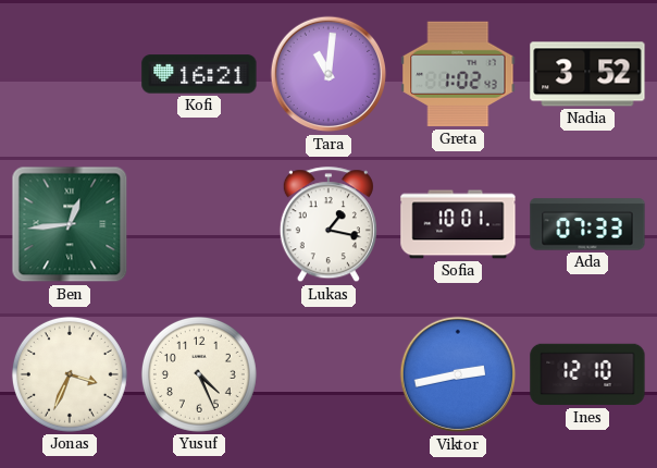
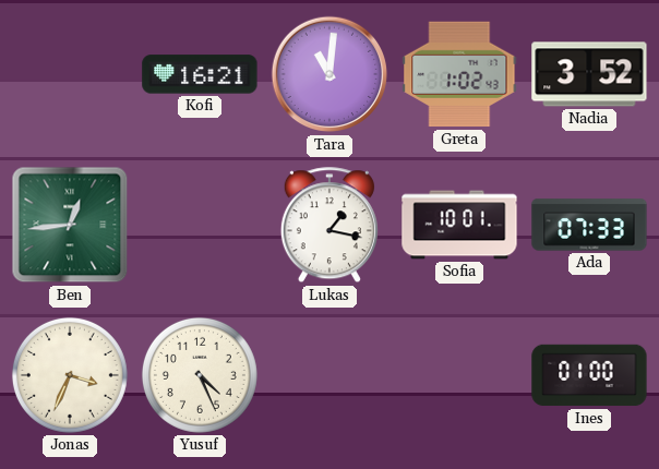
Viktor: 2:43 -> none (458, 374)
Ines: 12:10 -> 01:00 (589, 375)
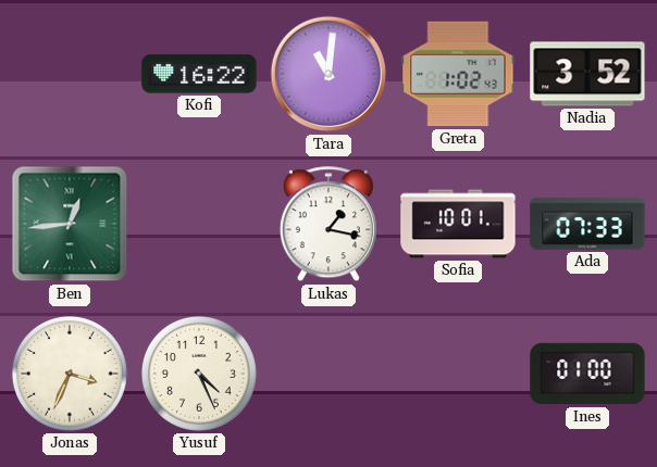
Kofi: 16:21 -> 16:22 (199, 74)
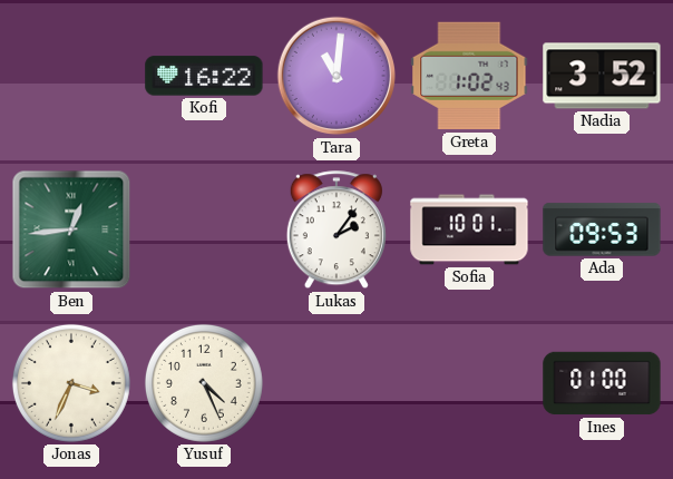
Lukas: 1:17 -> 2:06 (336, 231)
Ada: 07:33 -> 09:53 (602, 229)
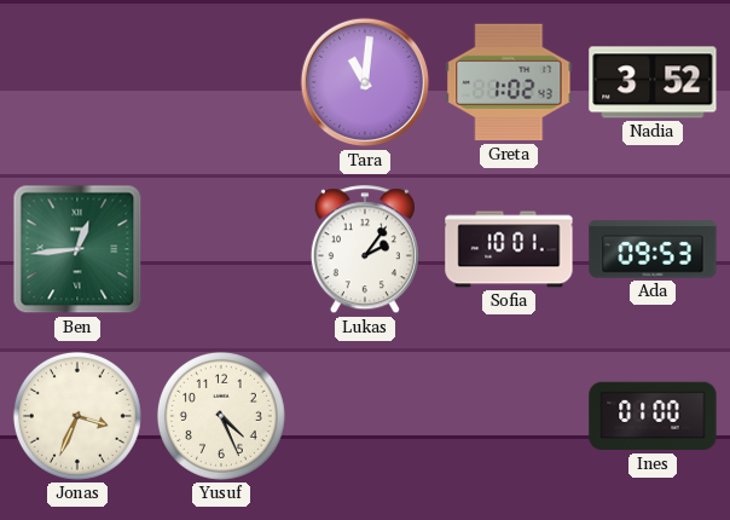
Kofi: 16:22 -> none (204, 76)
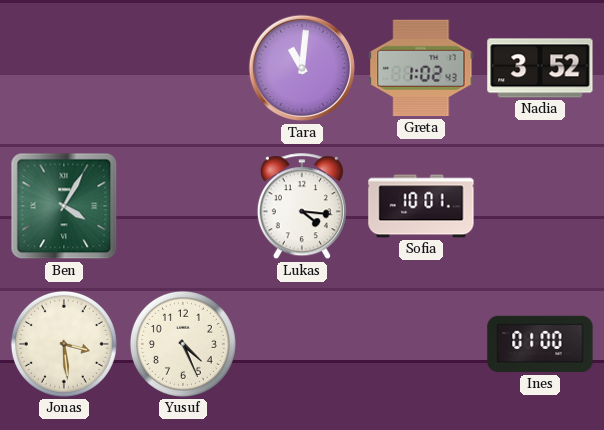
Ben: 12:44 -> 4:05 (64, 206)
Lukas: 2:06 -> 4:16 (302, 207)
Ada: 09:53 -> none (653, 249)
Jonas: 3:34 -> 3:29 (64, 344)
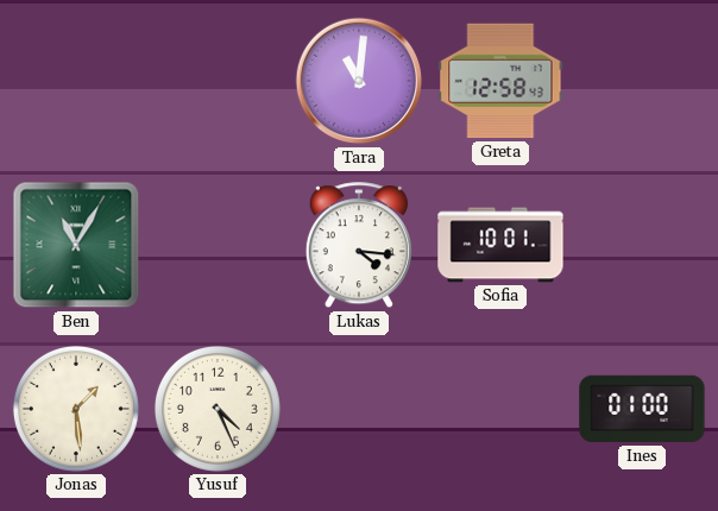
Greta: 1:02 -> 12:58 (500, 81)
Nadia: 3:52 -> none (540, 68)
Ben: 4:05 -> 11:05 (76, 245)
Jonas: 3:29 -> 1:29 (76, 409)
